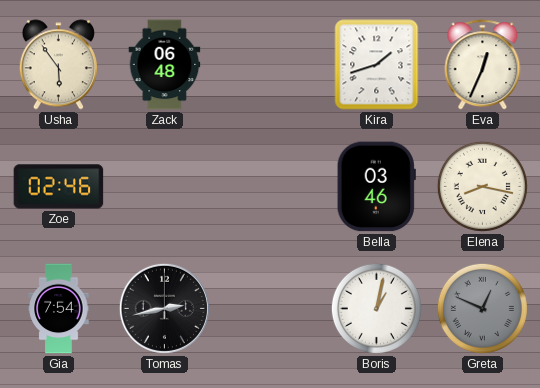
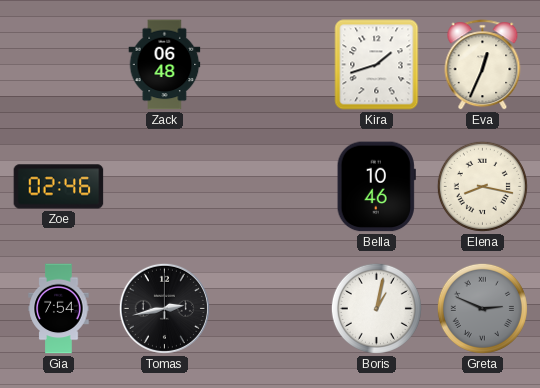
Usha: 5:54 -> none (58, 65)
Bella: 03:46 -> 10:46 (376, 187)
Greta: 12:49 -> 2:49 (482, 308)
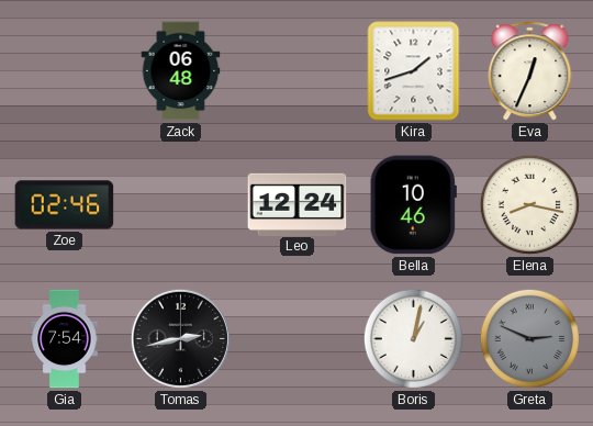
Leo: none -> 12:24 (298, 204)
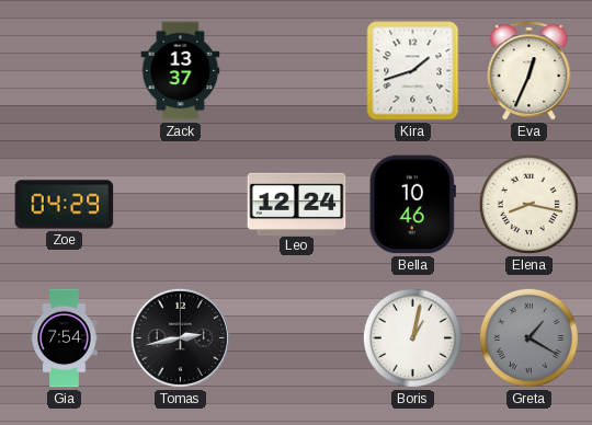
Zack: 06:48 -> 13:37 (181, 71)
Zoe: 02:46 -> 04:29 (65, 205)
Greta: 2:49 -> 1:20 (528, 337)
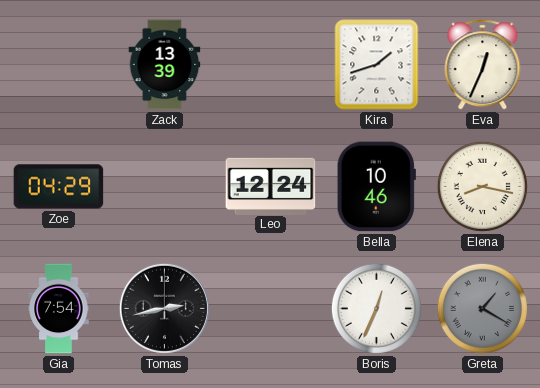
Zack: 13:37 -> 13:39 (165, 65)
Boris: 1:02 -> 12:34 (376, 308)
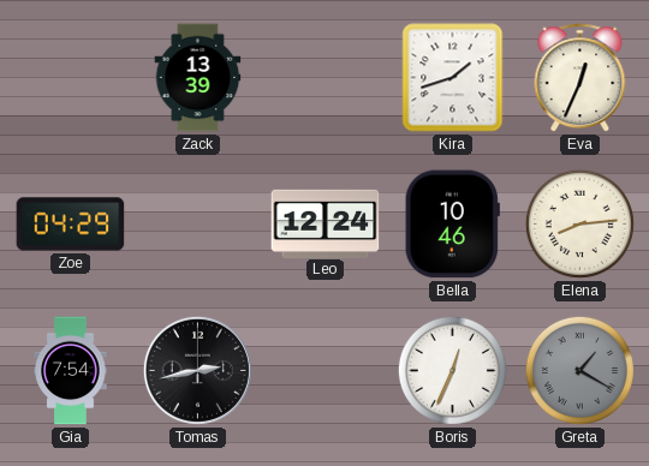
Elena: 8:17 -> 8:14 (579, 223)
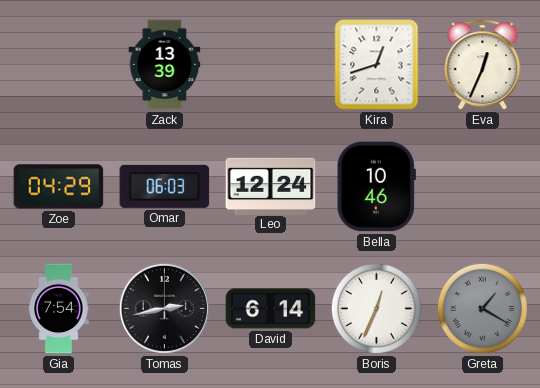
Kira: 1:42 -> 12:42 (377, 65)
Omar: none -> 06:03 (165, 186)
Elena: 8:14 -> none (579, 223)
David: none -> 6:14 (271, 309)
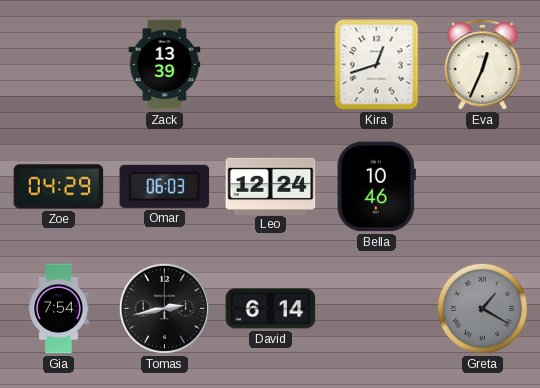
Boris: 12:34 -> none (376, 308)
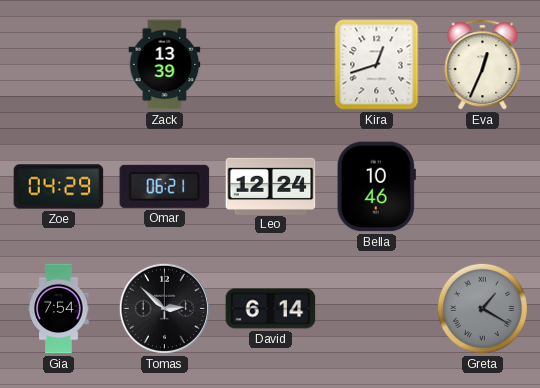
Omar: 06:03 -> 06:21 (165, 186)
Tomas: 2:43 -> 2:52 (164, 308)
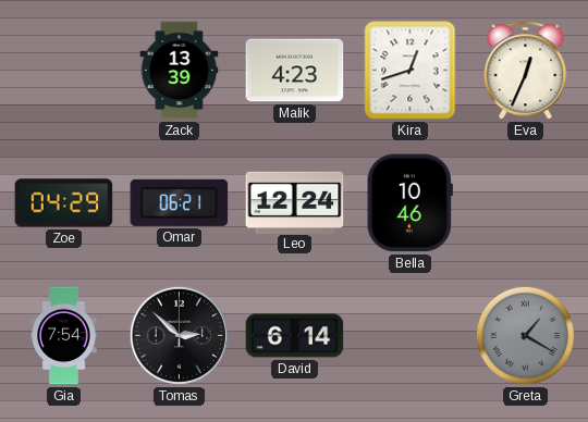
Malik: none -> 4:23 (295, 71)
